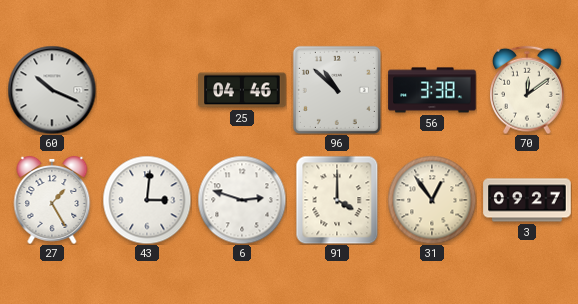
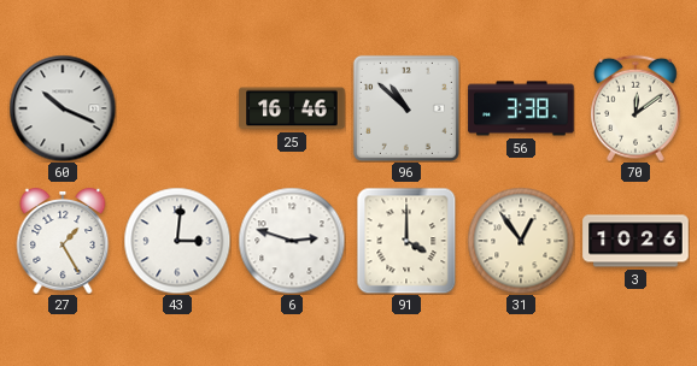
25: 04:46 -> 16:46 (292, 108)
3: 09:27 -> 10:26 (635, 241)
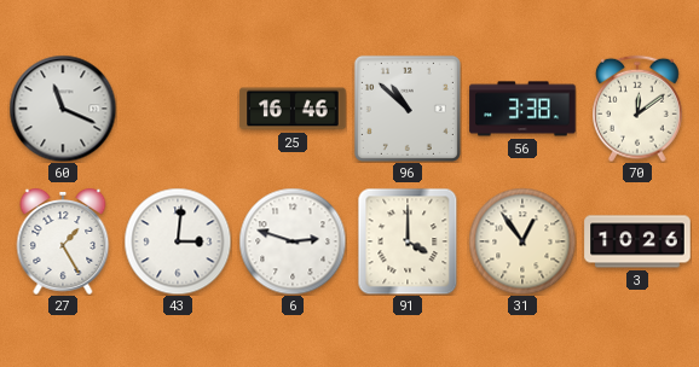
60: 10:19 -> 11:19 (63, 109)
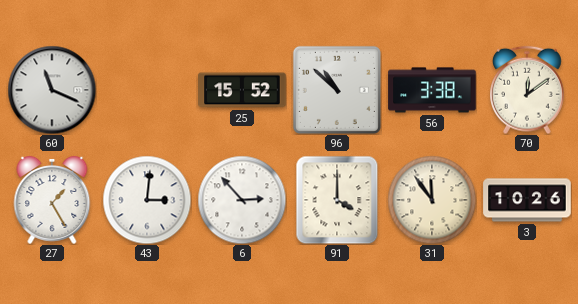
25: 16:46 -> 15:52 (242, 90)
6: 2:48 -> 2:53 (242, 200)
31: 12:54 -> 11:54 (432, 200)
